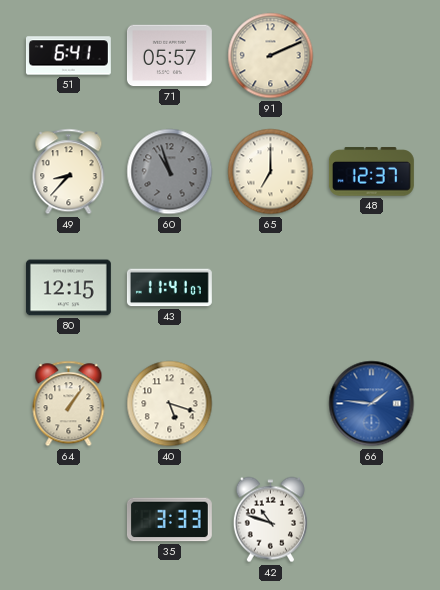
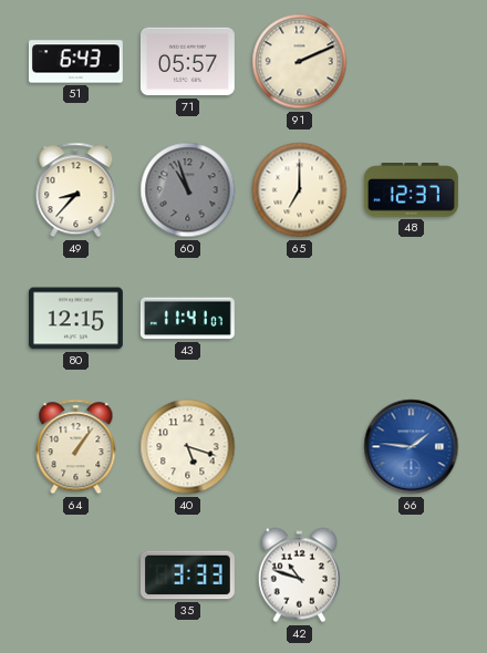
51: 6:41 -> 6:43 (75, 62)
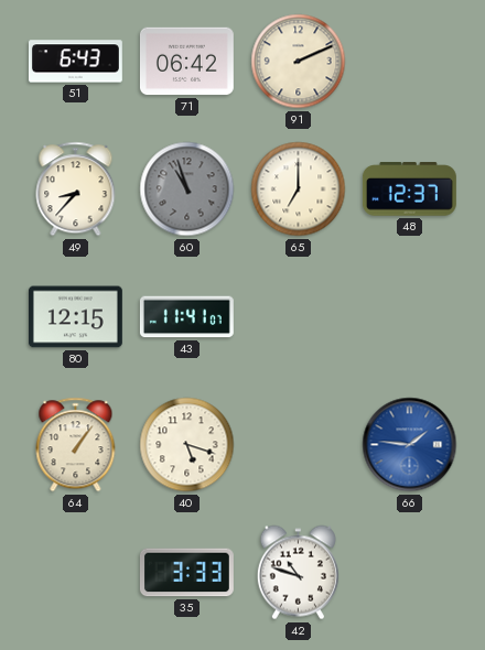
71: 05:57 -> 06:42 (186, 62)
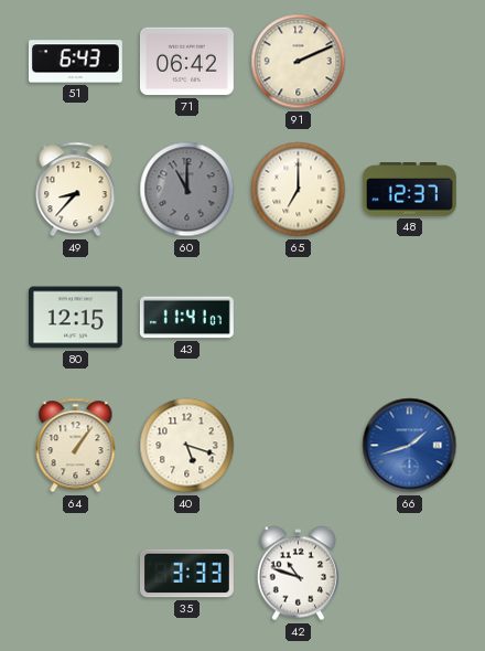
60: 10:57 -> 11:00 (187, 190)
66: 1:46 -> 1:42 (410, 446)
